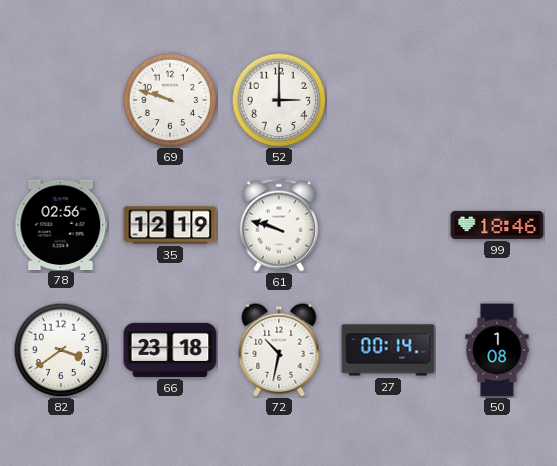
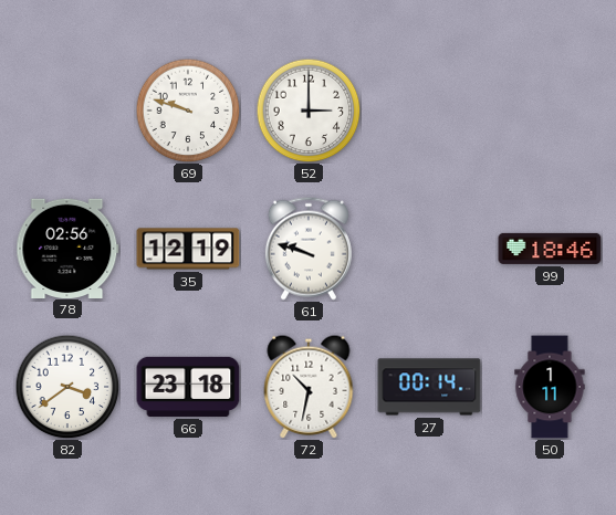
50: 1:08 -> 1:11 (550, 387)
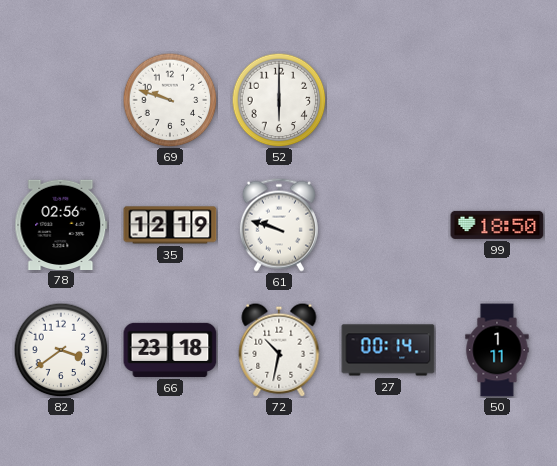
52: 3:00 -> 6:00 (279, 100)
99: 18:46 -> 18:50 (497, 225)
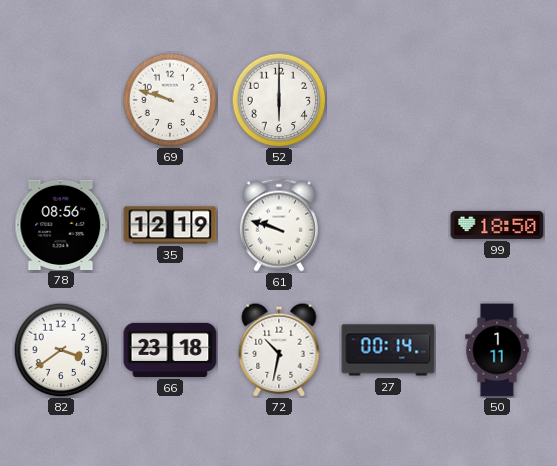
78: 02:56 -> 08:56 (61, 224)
